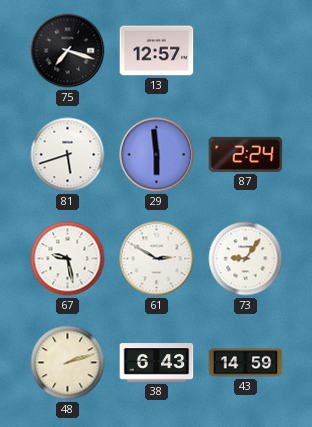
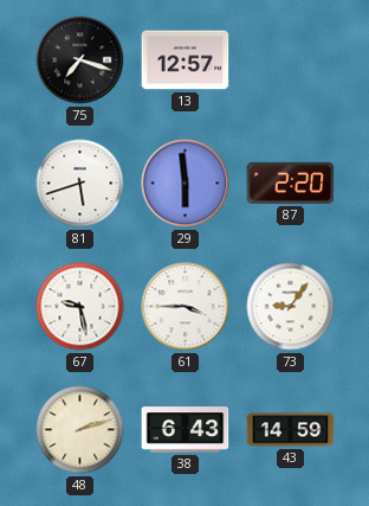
87: 2:24 -> 2:20 (291, 182)
61: 2:50 -> 3:45 (186, 307)
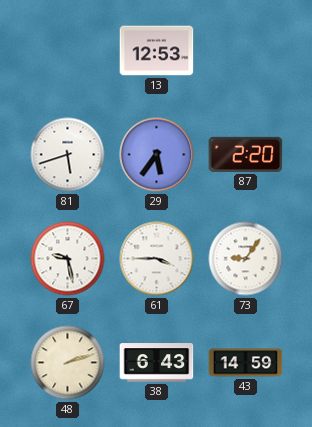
75: 7:18 -> none (80, 60)
13: 12:57 -> 12:53 (157, 51)
29: 5:59 -> 5:36 (157, 155)
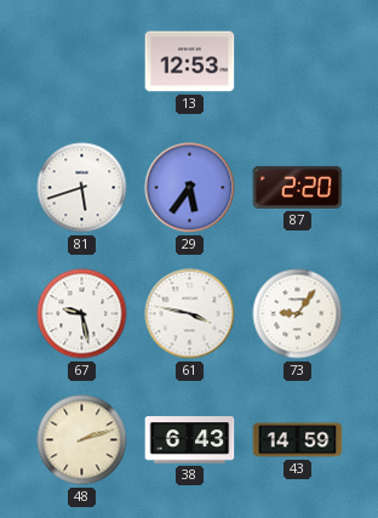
61: 3:45 -> 3:47 (190, 314)
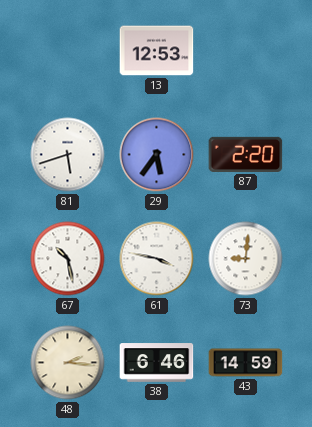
67: 9:28 -> 10:28 (68, 259)
73: 9:06 -> 9:01 (246, 259)
48: 2:12 -> 2:16 (68, 363)
38: 6:43 -> 6:46 (157, 363)
